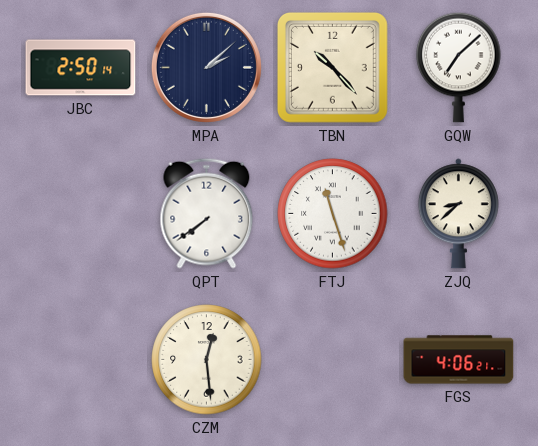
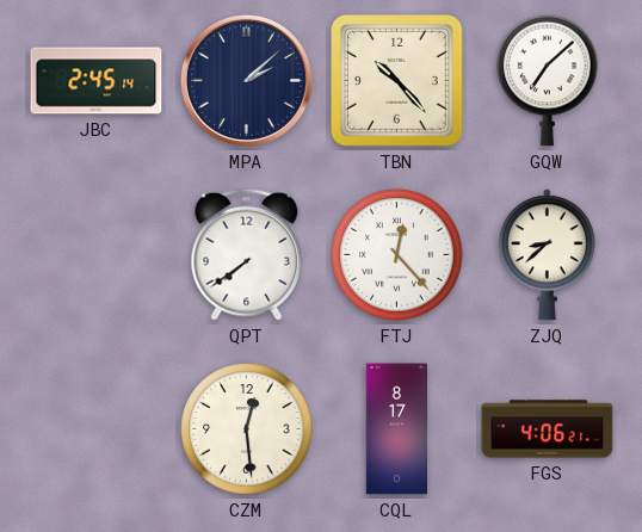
JBC: 2:50 -> 2:45 (97, 81)
FTJ: 11:27 -> 12:23 (397, 255)
CQL: none -> 8:17 (396, 429)
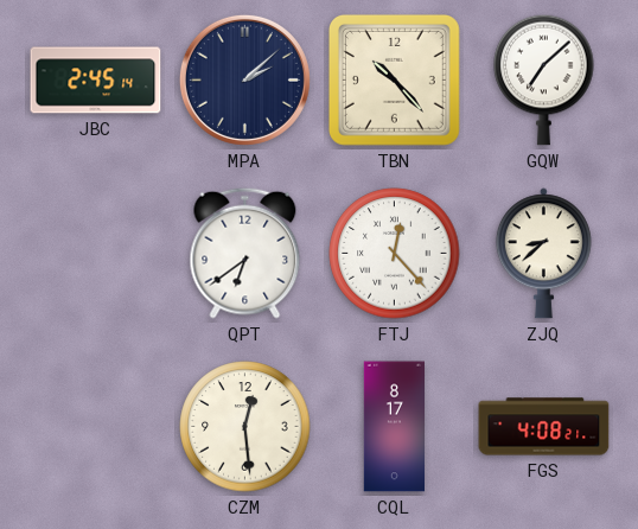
QPT: 7:39 -> 6:39 (245, 253)
FGS: 4:06 -> 4:08 (544, 427)
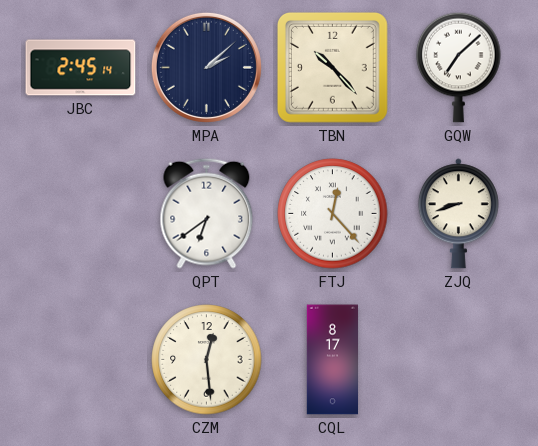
ZJQ: 8:38 -> 8:42 (458, 214)
FGS: 4:08 -> none (544, 427)
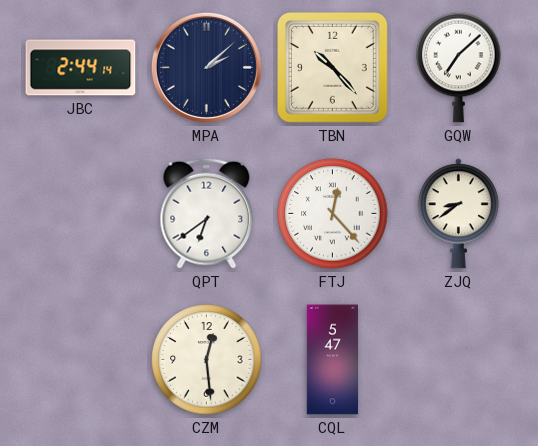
JBC: 2:45 -> 2:44 (81, 68)
ZJQ: 8:42 -> 8:39 (458, 214)
CQL: 8:17 -> 5:47 (332, 360)
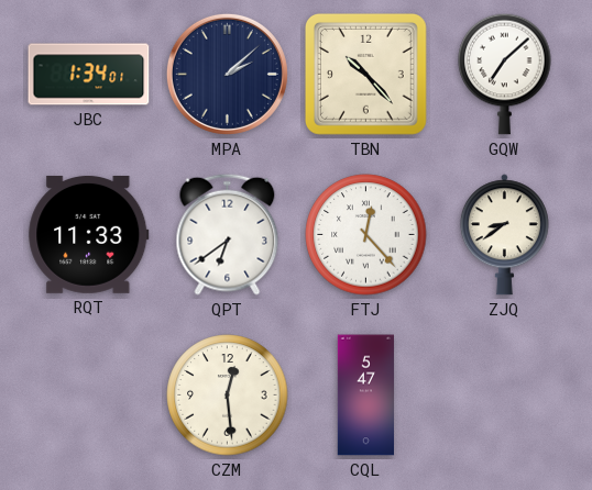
JBC: 2:44 -> 1:34 (89, 75)
RQT: none -> 11:33 (89, 234)
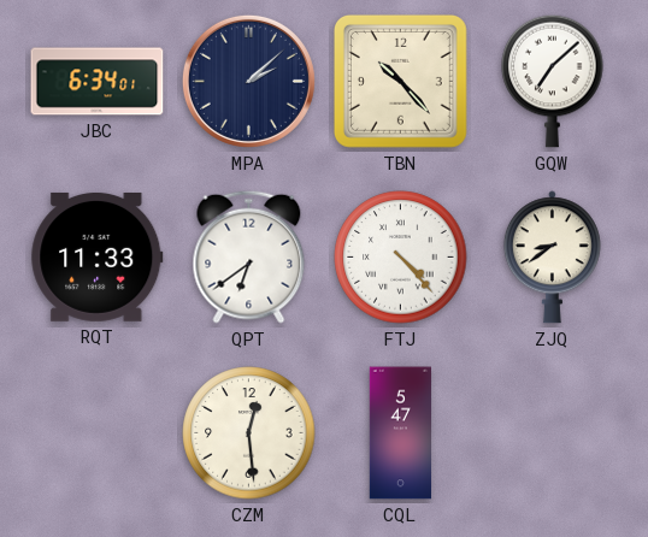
JBC: 1:34 -> 6:34 (98, 82)
FTJ: 12:23 -> 4:23 (401, 258)
